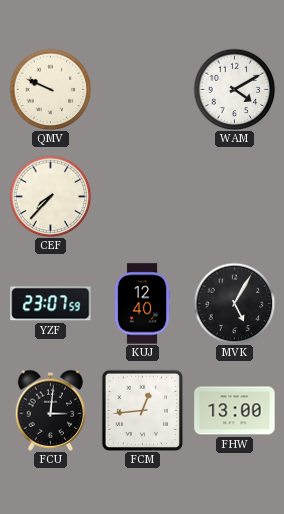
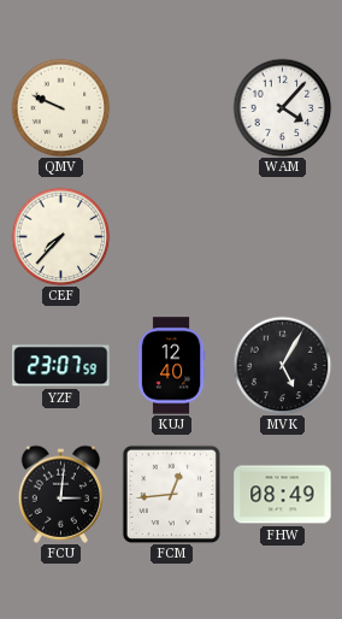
WAM: 4:10 -> 4:07 (282, 107)
FHW: 13:00 -> 08:49 (283, 495)
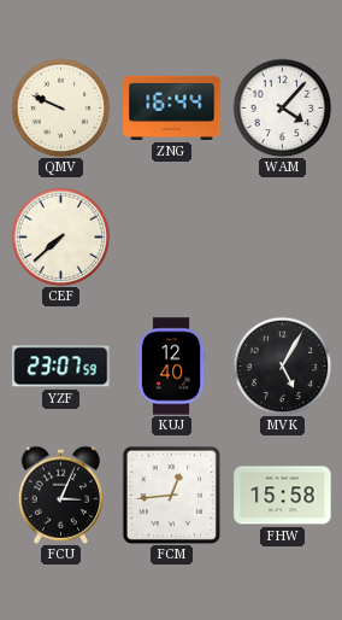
ZNG: none -> 16:44 (172, 107)
CEF: 7:37 -> 7:38 (60, 236)
FCU: 3:01 -> 3:04 (61, 495)
FHW: 08:49 -> 15:58 (283, 496)
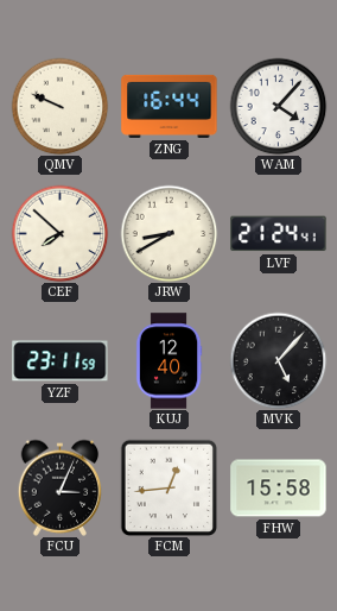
CEF: 7:38 -> 7:52 (59, 233)
JRW: none -> 8:40 (168, 233)
LVF: none -> 21:24 (279, 234)
YZF: 23:07 -> 23:11 (61, 361)
MVK: 5:05 -> 5:07 (278, 360)
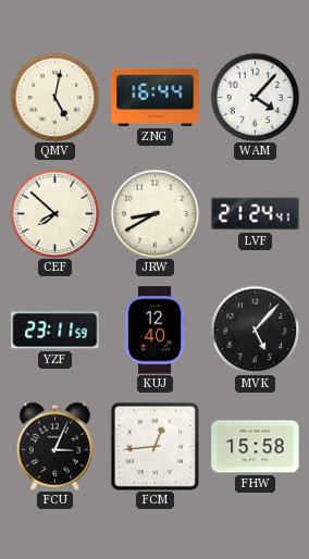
QMV: 9:49 -> 5:02 (54, 97)
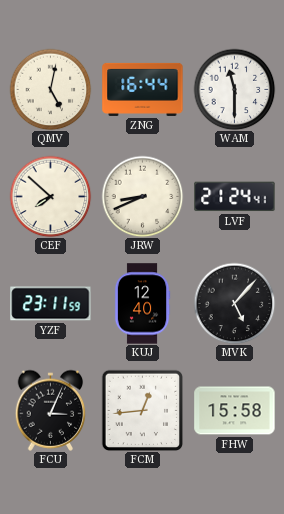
WAM: 4:07 -> 11:30 (234, 89)
JRW: 8:40 -> 8:41 (142, 196)
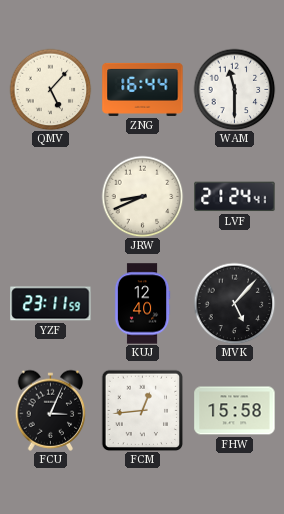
QMV: 5:02 -> 5:07 (50, 89)
CEF: 7:52 -> none (50, 196)
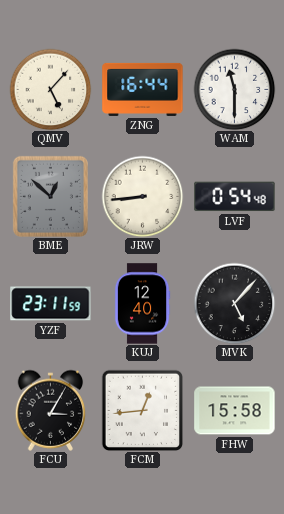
BME: none -> 12:52 (50, 196)
JRW: 8:41 -> 8:44 (142, 196)
LVF: 21:24 -> 0:54 (235, 197)
FCU: 3:04 -> 3:05 (51, 410)
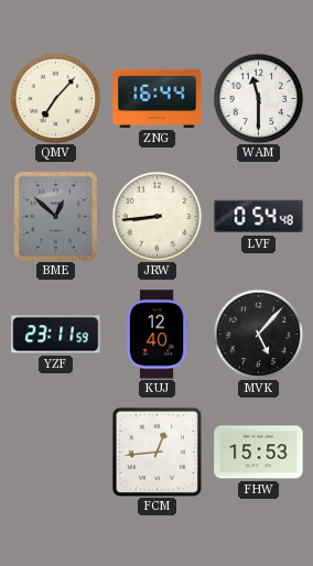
QMV: 5:07 -> 7:07 (55, 98)
FCU: 3:05 -> none (51, 410)
FHW: 15:58 -> 15:53 (259, 453)
